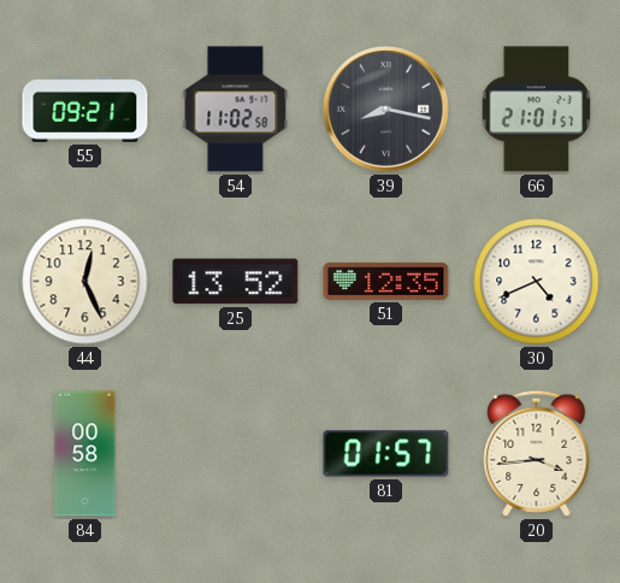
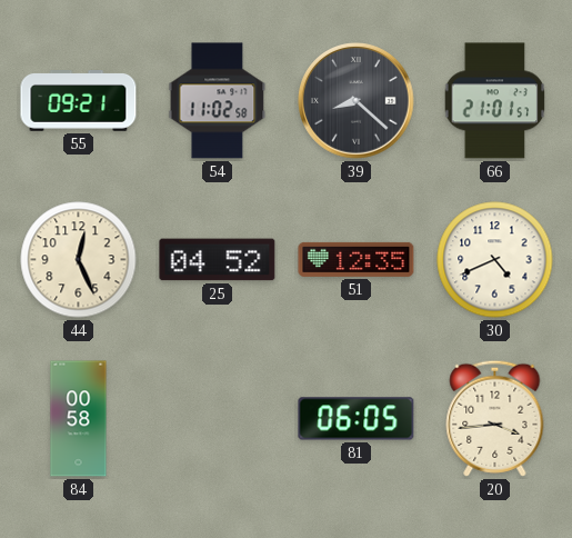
39: 8:17 -> 8:22 (357, 101)
25: 13:52 -> 04:52 (218, 260)
81: 01:57 -> 06:05 (357, 419)
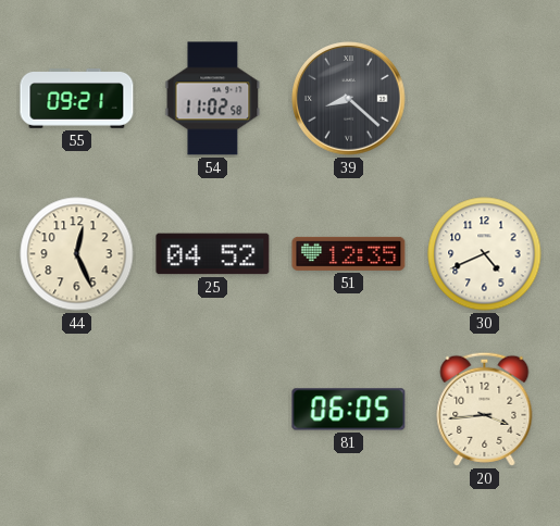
66: 21:01 -> none (495, 101)
84: 00:58 -> none (79, 419)
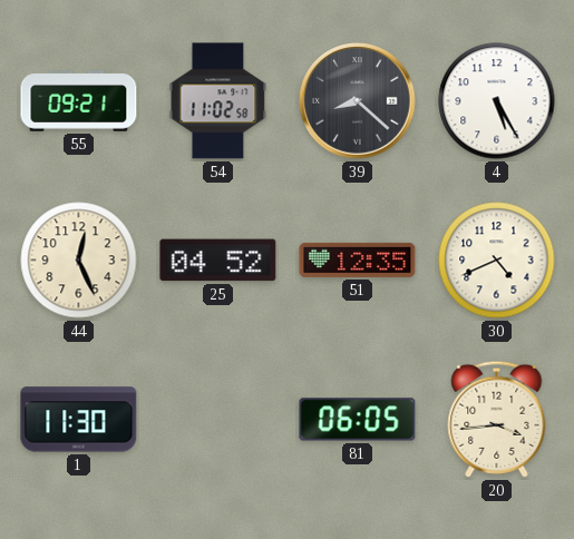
4: none -> 5:25 (497, 101)
1: none -> 11:30 (79, 420)
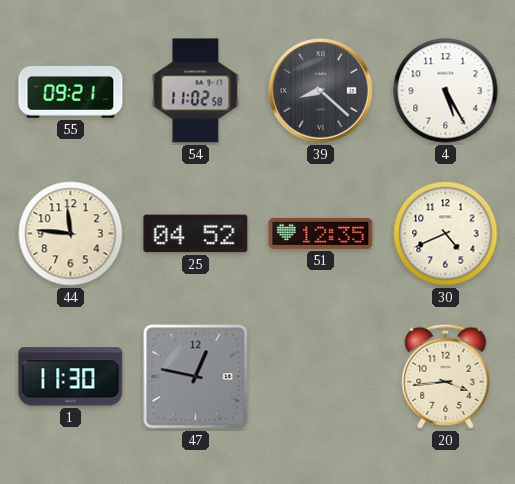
44: 12:26 -> 11:46 (71, 234)
47: none -> 12:47 (196, 377)
81: 06:05 -> none (358, 420)
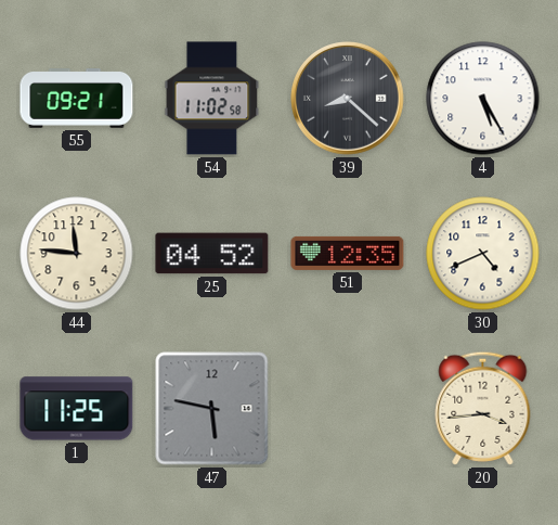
1: 11:30 -> 11:25 (77, 409)
47: 12:47 -> 5:47 (212, 409)
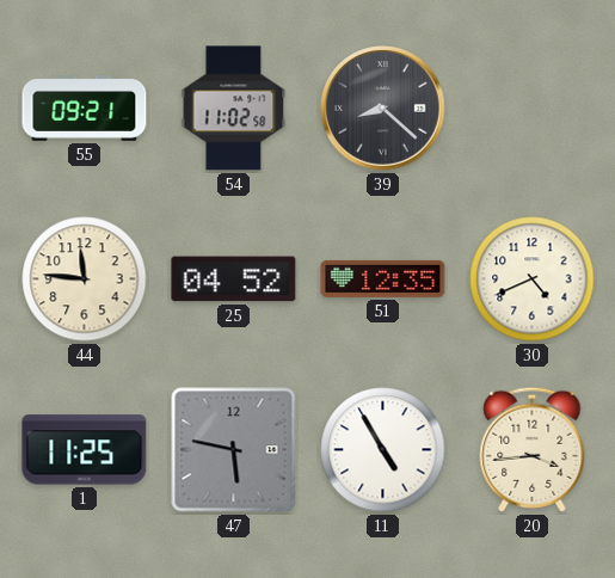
4: 5:25 -> none (483, 99)
11: none -> 4:55 (383, 450)
